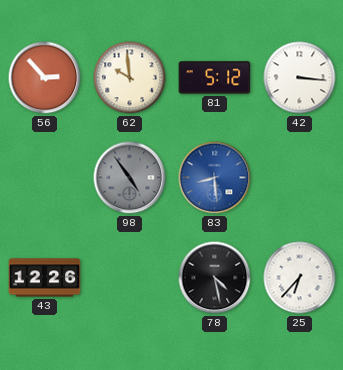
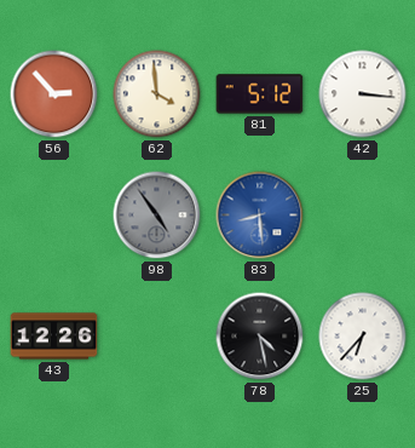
62: 9:59 -> 3:59 (157, 94)
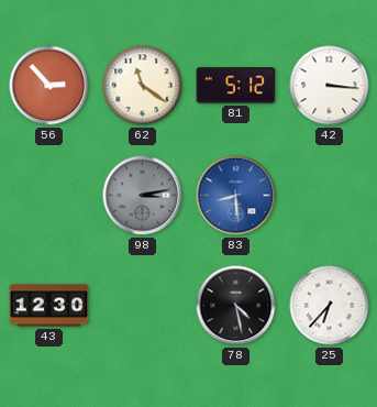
62: 3:59 -> 11:21 (143, 86)
98: 4:54 -> 3:13 (143, 196)
43: 12:26 -> 12:30 (49, 306)
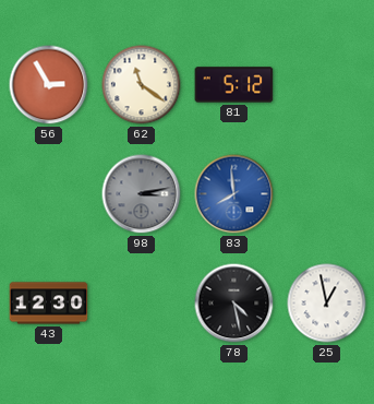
56: 2:53 -> 2:55 (49, 85)
42: 3:16 -> none (330, 86)
83: 8:29 -> 7:59 (234, 194)
25: 6:37 -> 12:58 (327, 304)
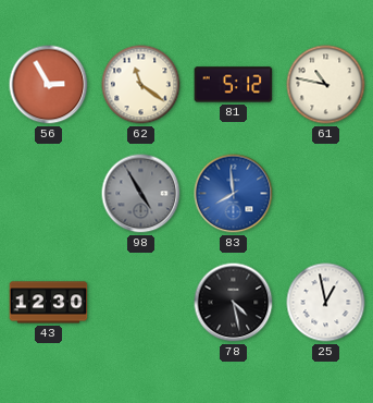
61: none -> 10:47 (326, 85)
98: 3:13 -> 4:55 (141, 194)
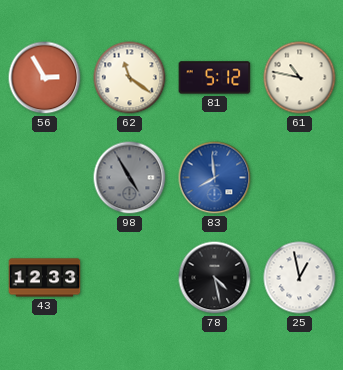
43: 12:30 -> 12:33 (45, 278)
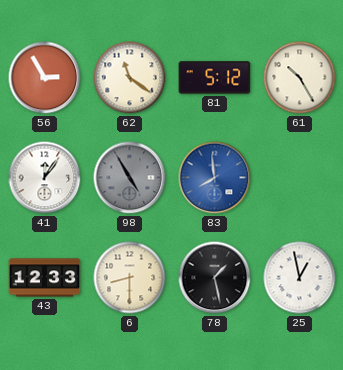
61: 10:47 -> 10:25 (300, 78)
41: none -> 12:06 (45, 178)
6: none -> 8:30 (130, 278)
78: 4:28 -> 1:28 (215, 278)
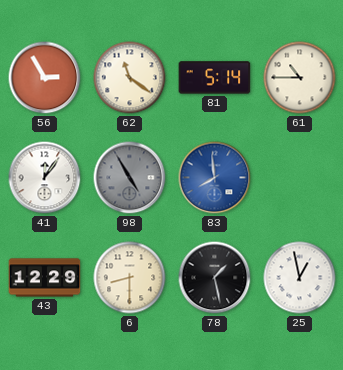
81: 5:12 -> 5:14 (215, 78)
61: 10:25 -> 10:45 (300, 78)
43: 12:33 -> 12:29 (45, 278)
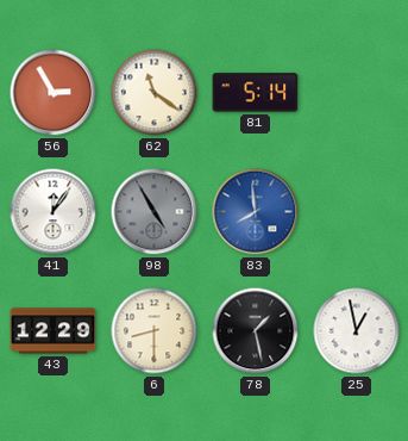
61: 10:45 -> none (300, 78)
